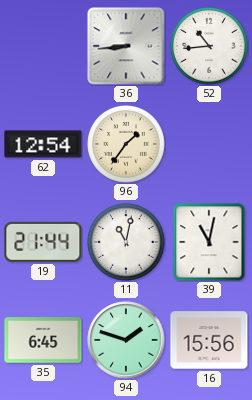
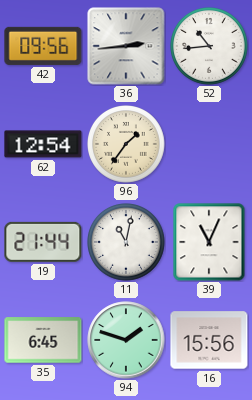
42: none -> 09:56 (43, 46)
36: 8:44 -> 2:44 (126, 46)
39: 11:02 -> 11:04 (209, 242)
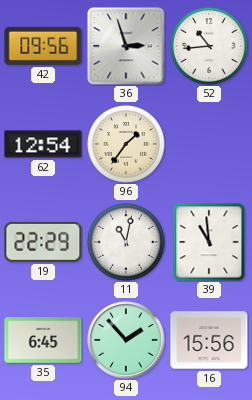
36: 2:44 -> 2:57 (126, 46)
19: 21:44 -> 22:29 (43, 242)
39: 11:04 -> 10:59 (209, 242)
94: 1:48 -> 1:53 (126, 340)
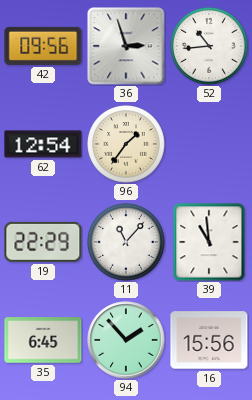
11: 11:02 -> 11:07 (127, 243)
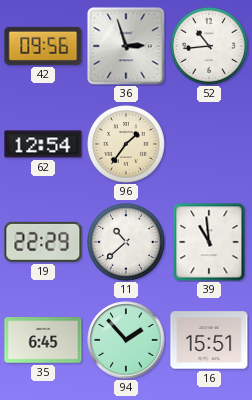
11: 11:07 -> 10:38 (127, 243)
16: 15:56 -> 15:51 (209, 340)
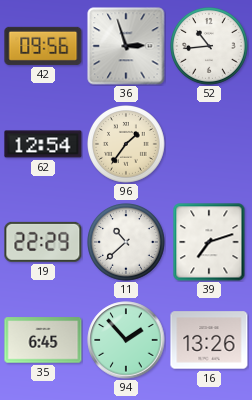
39: 10:59 -> 7:12 (209, 242)
16: 15:51 -> 13:26 (209, 340)
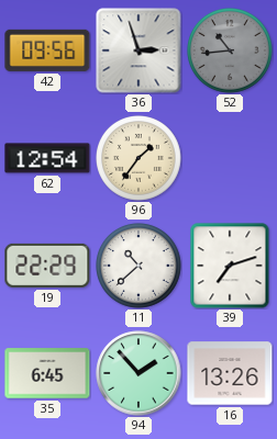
52 dial: white -> grey (231, 52)
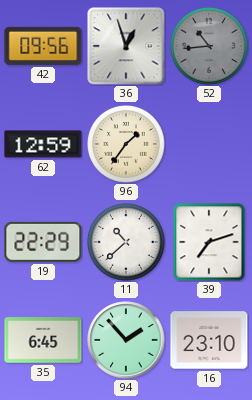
36: 2:57 -> 12:57 (126, 46)
62: 12:54 -> 12:59 (43, 144)
16: 13:26 -> 23:10 (209, 340)
